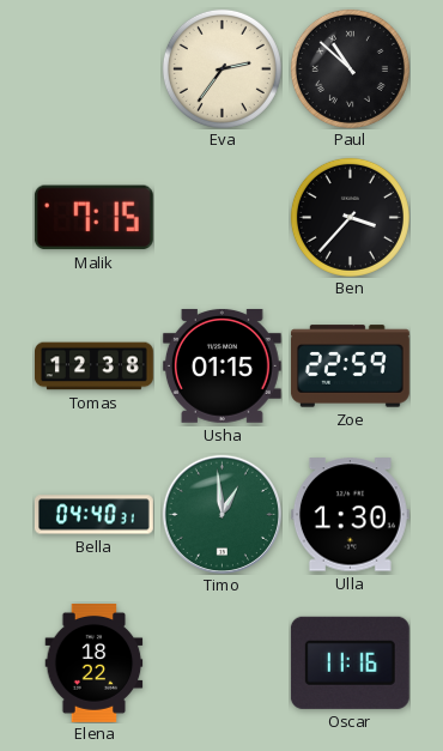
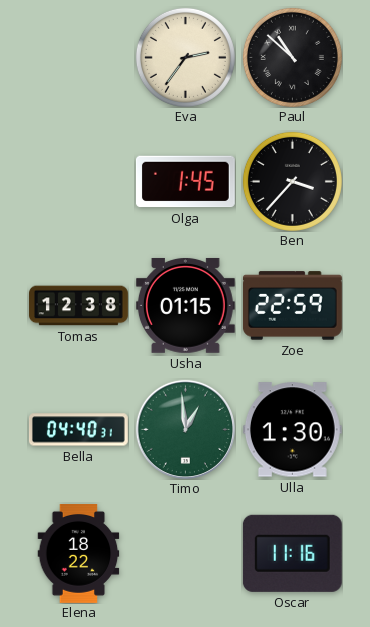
Malik: 7:15 -> none (93, 218)
Olga: none -> 1:45 (185, 182)
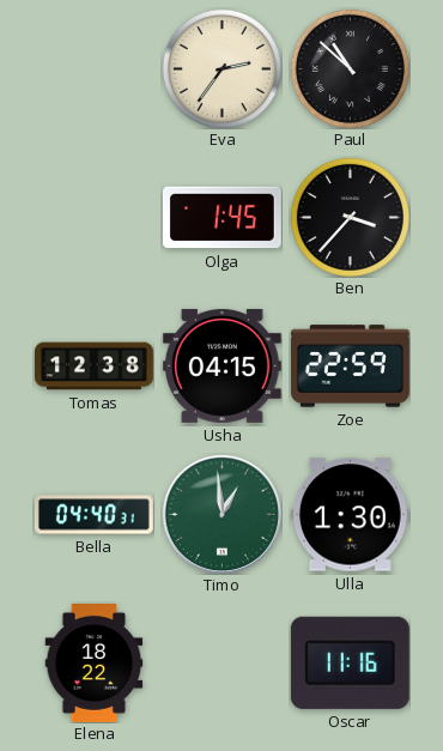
Usha: 01:15 -> 04:15 (221, 365)
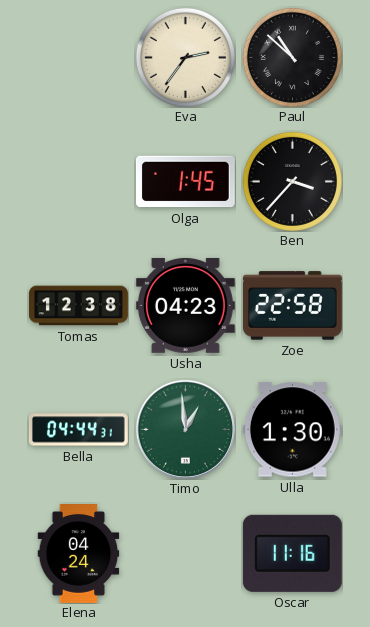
Usha: 04:15 -> 04:23 (185, 305)
Zoe: 22:59 -> 22:58 (292, 306)
Bella: 04:40 -> 04:44 (78, 430)
Elena: 18:22 -> 04:24 (79, 554)
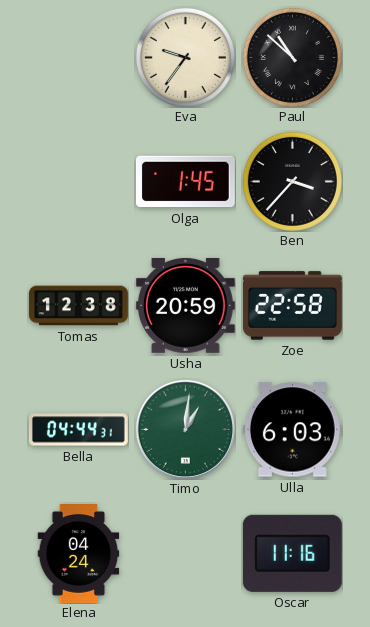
Eva: 2:36 -> 9:36 (185, 57)
Usha: 04:23 -> 20:59 (185, 305)
Timo: 12:59 -> 1:01 (185, 429)
Ulla: 1:30 -> 6:03 (292, 430)
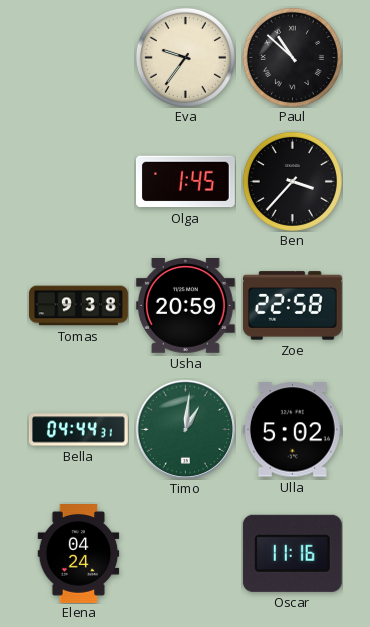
Tomas: 12:38 -> 9:38 (79, 306)
Ulla: 6:03 -> 5:02 (292, 430)
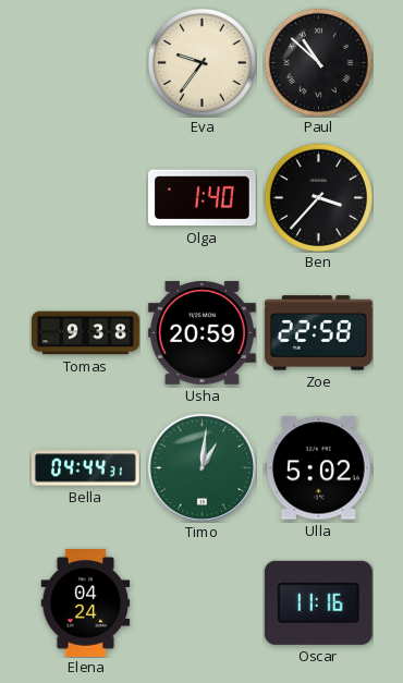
Olga: 1:45 -> 1:40 (201, 198)
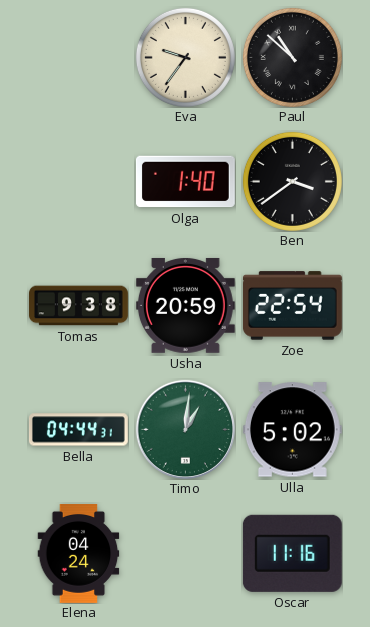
Ben: 3:37 -> 3:39 (292, 181)
Zoe: 22:58 -> 22:54 (292, 306)
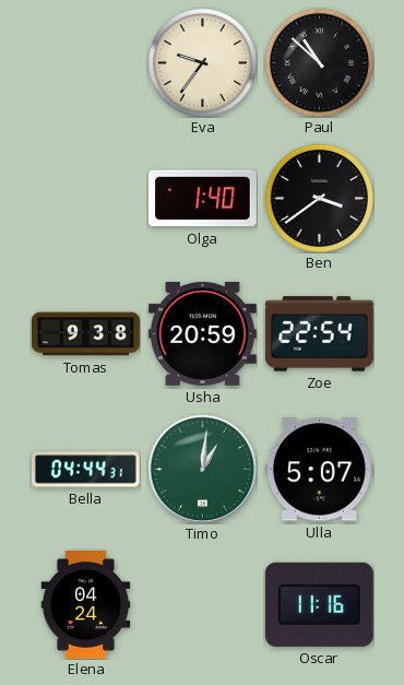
Ulla: 5:02 -> 5:07 (319, 470)
